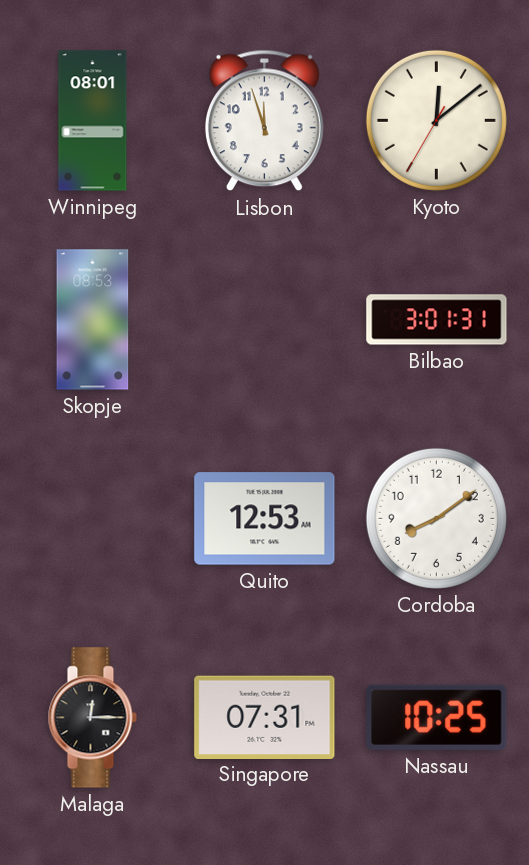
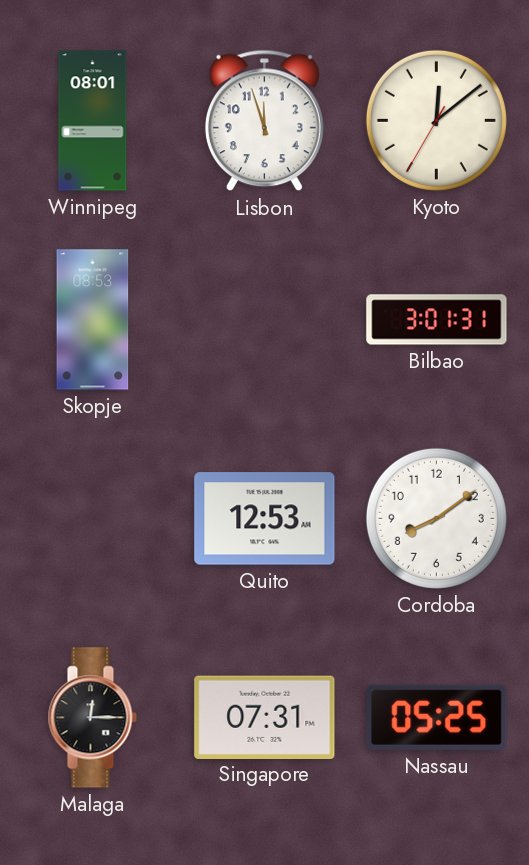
Nassau: 10:25 -> 05:25 (437, 717)
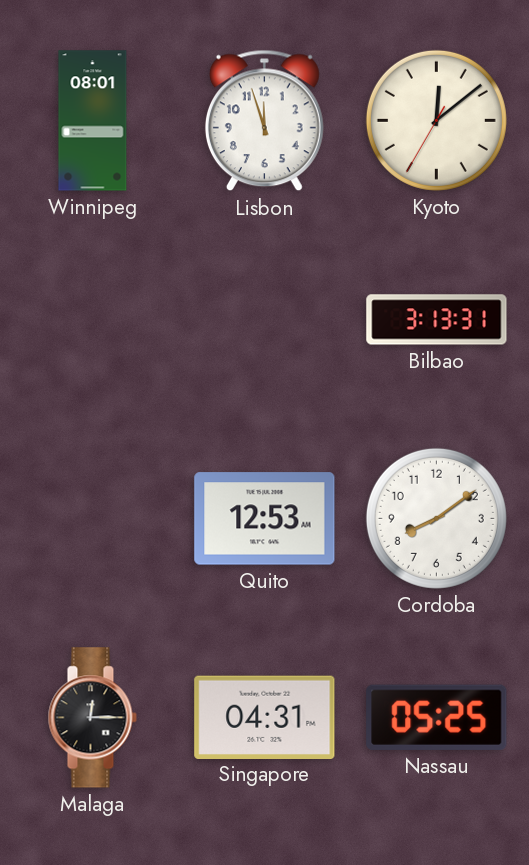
Skopje: 08:53 -> none (93, 320)
Bilbao: 3:01 -> 3:13 (437, 320)
Singapore: 07:31 -> 04:31 (265, 717)
